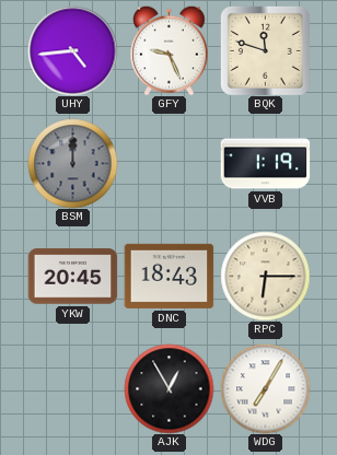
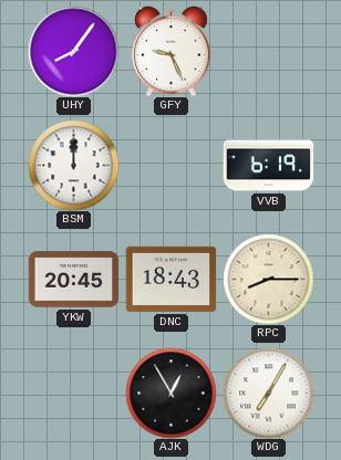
UHY: 4:44 -> 8:06 (73, 51)
BQK: 11:48 -> none (265, 50)
BSM dial: grey -> white (73, 165)
VVB: 1:19 -> 6:19 (268, 166)
RPC: 6:15 -> 8:15 (268, 279)
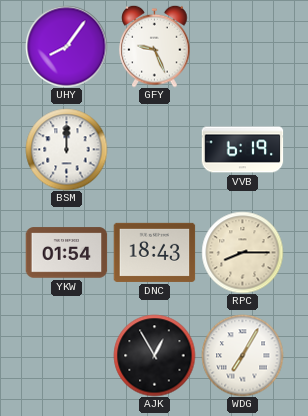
YKW: 20:45 -> 01:54 (66, 253)
